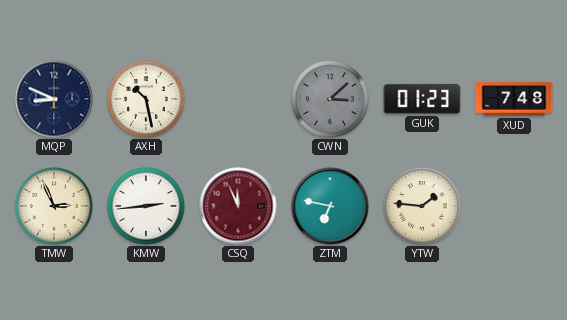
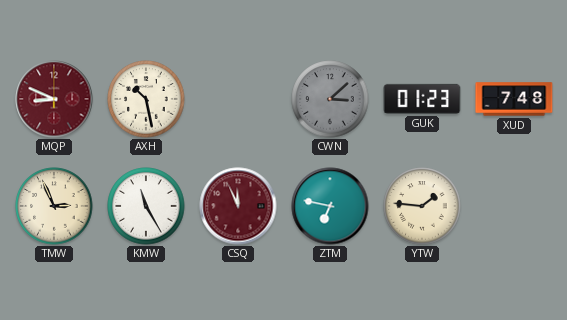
MQP dial: navy -> burgundy (54, 99)
KMW: 2:44 -> 11:25 (146, 206)
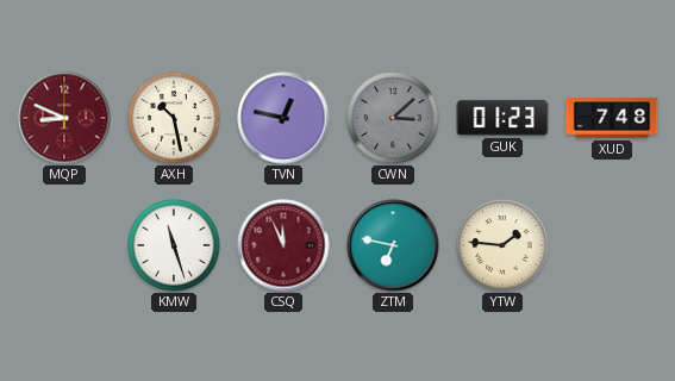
TVN: none -> 12:47 (283, 118)
TMW: 2:56 -> none (54, 206)
KMW: 11:25 -> 11:27 (174, 245)
